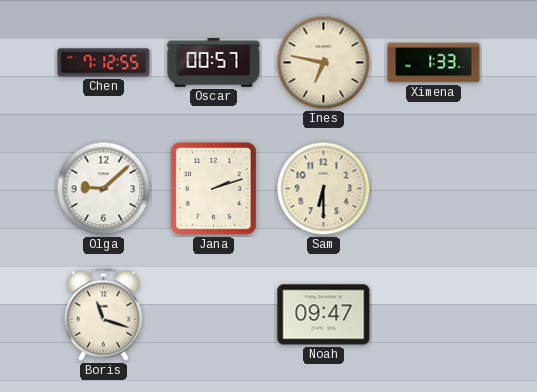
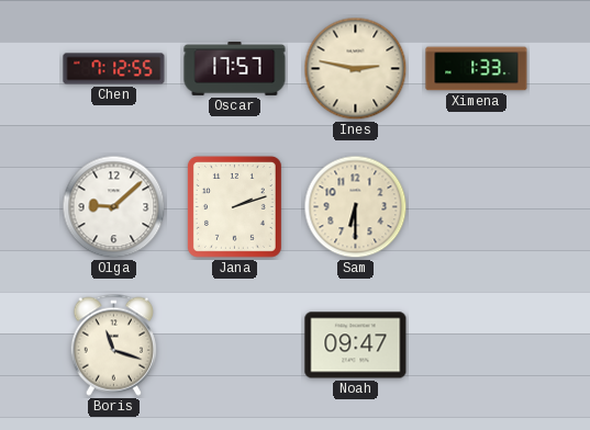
Oscar: 00:57 -> 17:57 (235, 69)
Ines: 6:47 -> 2:47 (356, 69)
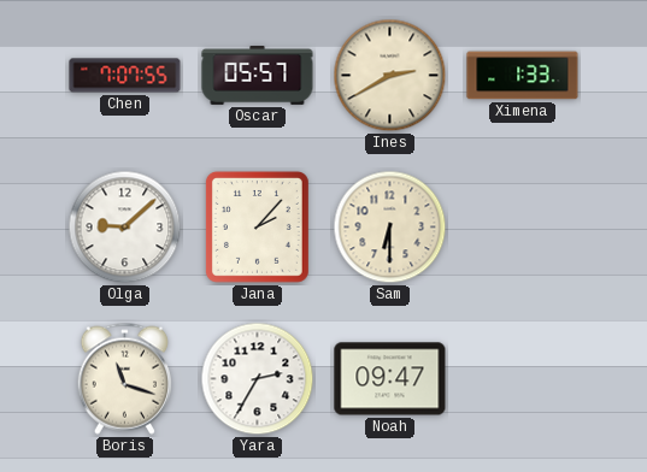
Chen: 7:12 -> 7:07 (125, 76)
Oscar: 17:57 -> 05:57 (258, 76)
Ines: 2:47 -> 2:40 (390, 76)
Jana: 2:12 -> 2:07 (257, 226)
Yara: none -> 2:35 (258, 379)
